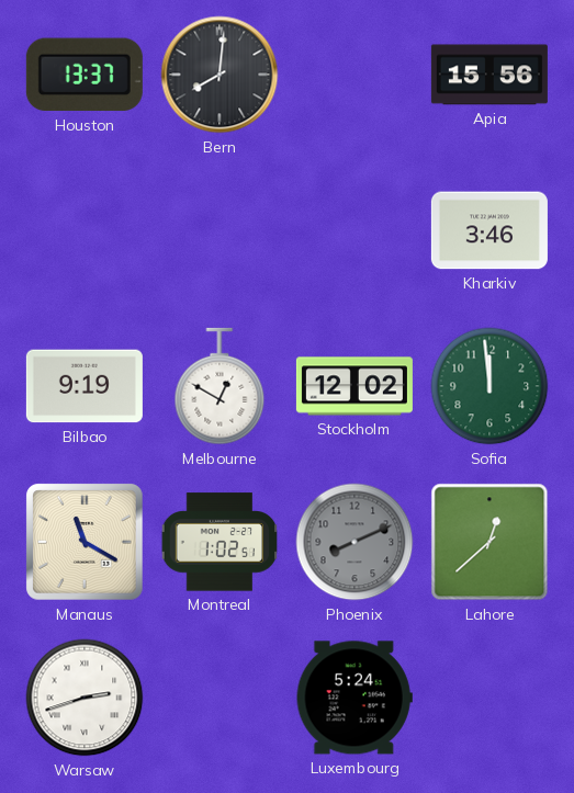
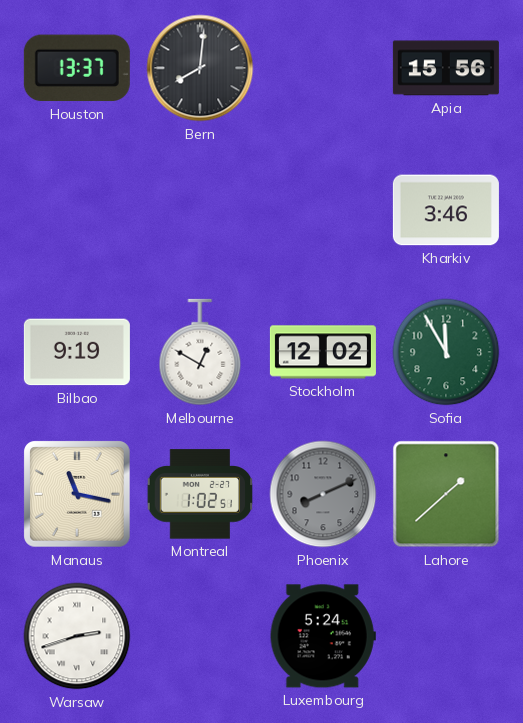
Sofia: 11:59 -> 11:55 (446, 352)
Manaus: 11:20 -> 11:17 (77, 494)
Lahore: 12:38 -> 1:38 (446, 494)
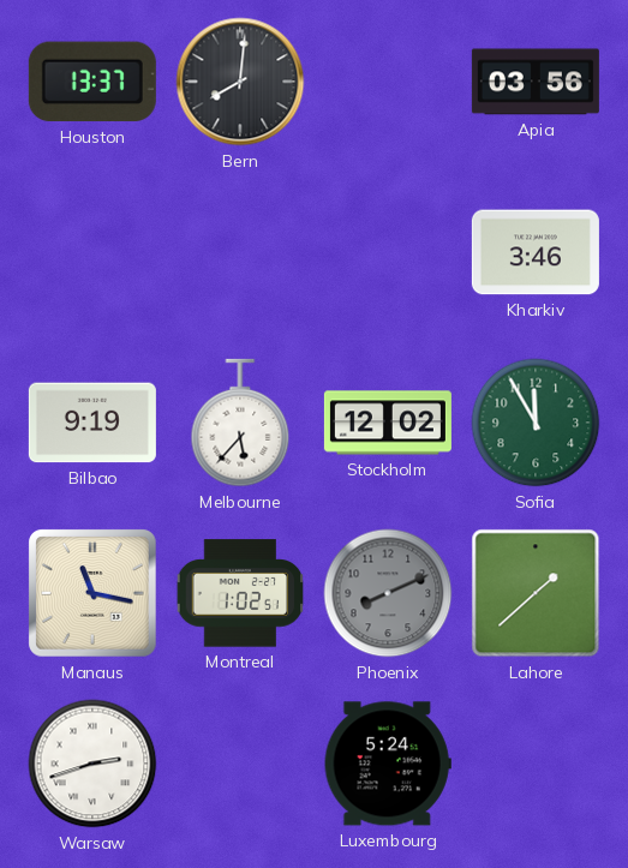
Apia: 15:56 -> 03:56 (536, 82)
Melbourne: 12:50 -> 5:37 (240, 423)
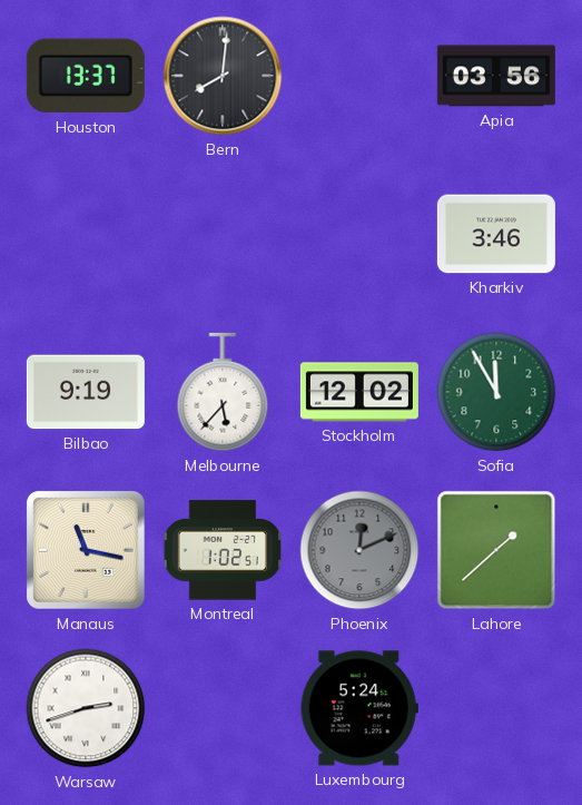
Phoenix: 8:11 -> 12:11 (359, 550)
